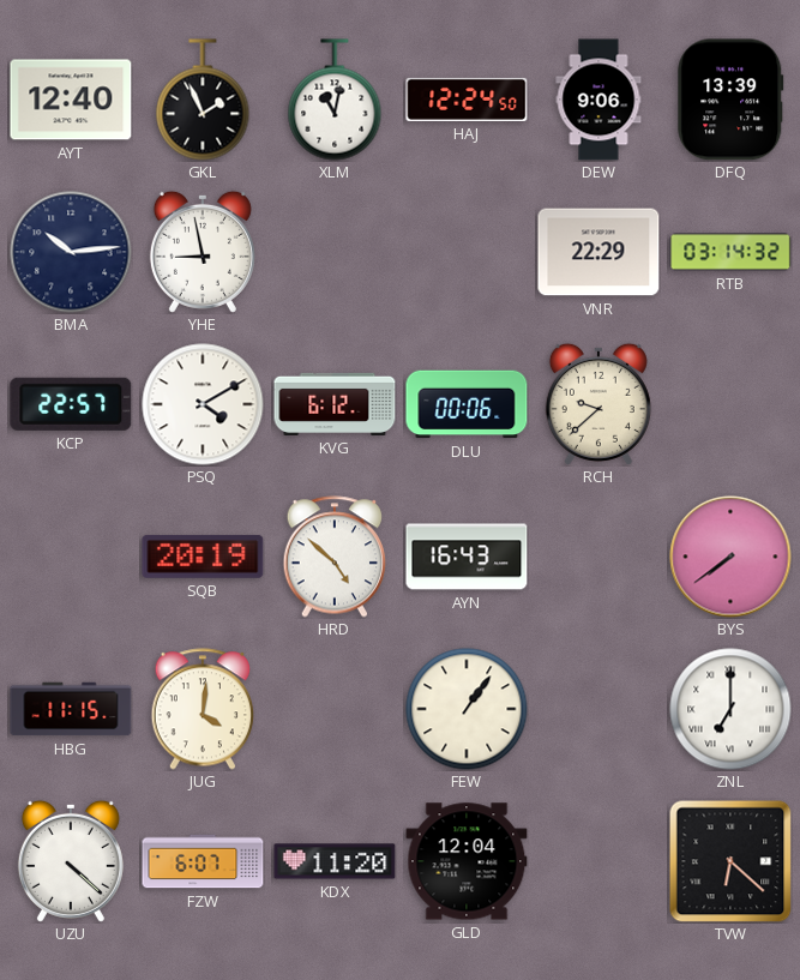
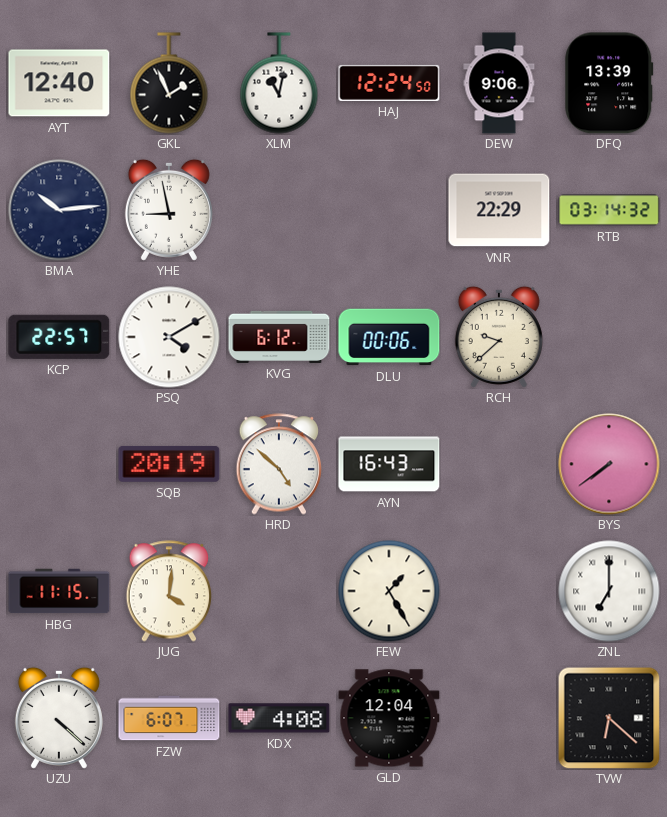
FEW: 1:06 -> 1:25 (389, 591)
KDX: 11:20 -> 4:08 (279, 718)
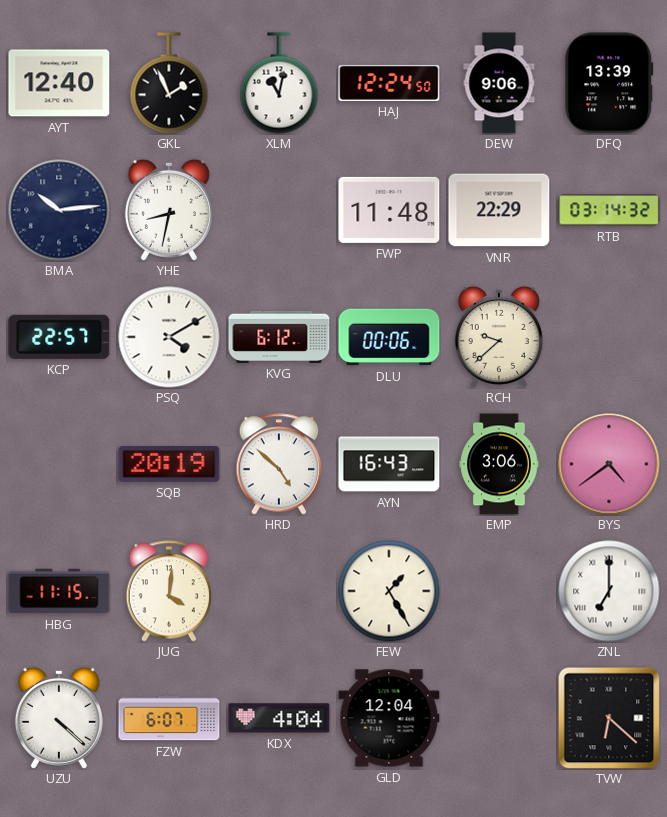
YHE: 8:58 -> 8:32 (169, 210)
FWP: none -> 11:48 (389, 210)
EMP: none -> 3:06 (499, 464)
BYS: 7:39 -> 4:39 (609, 464)
KDX: 4:08 -> 4:04 (279, 718)
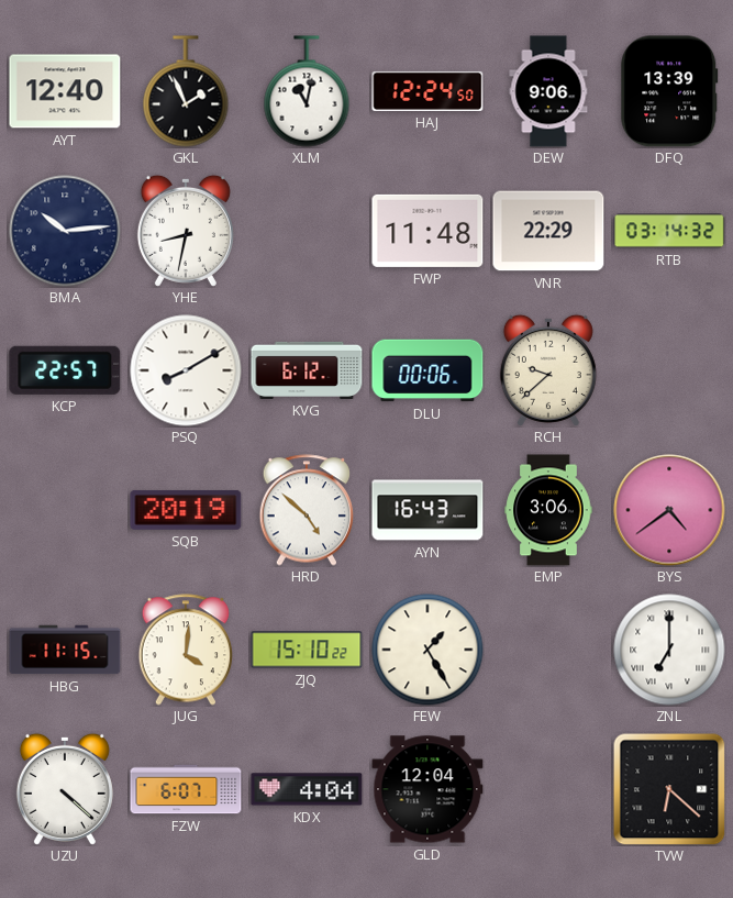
PSQ: 4:10 -> 8:10 (186, 370)
ZJQ: none -> 15:10 (307, 650)
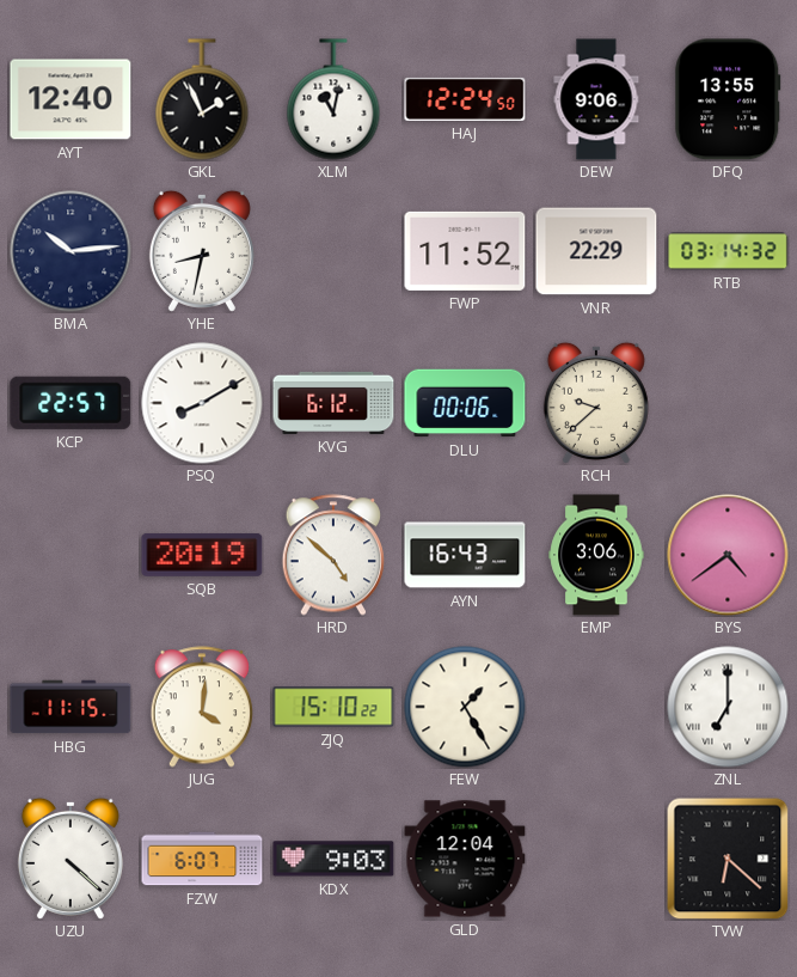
DFQ: 13:39 -> 13:55 (728, 99)
FWP: 11:48 -> 11:52 (465, 251)
KDX: 4:04 -> 9:03 (333, 859)
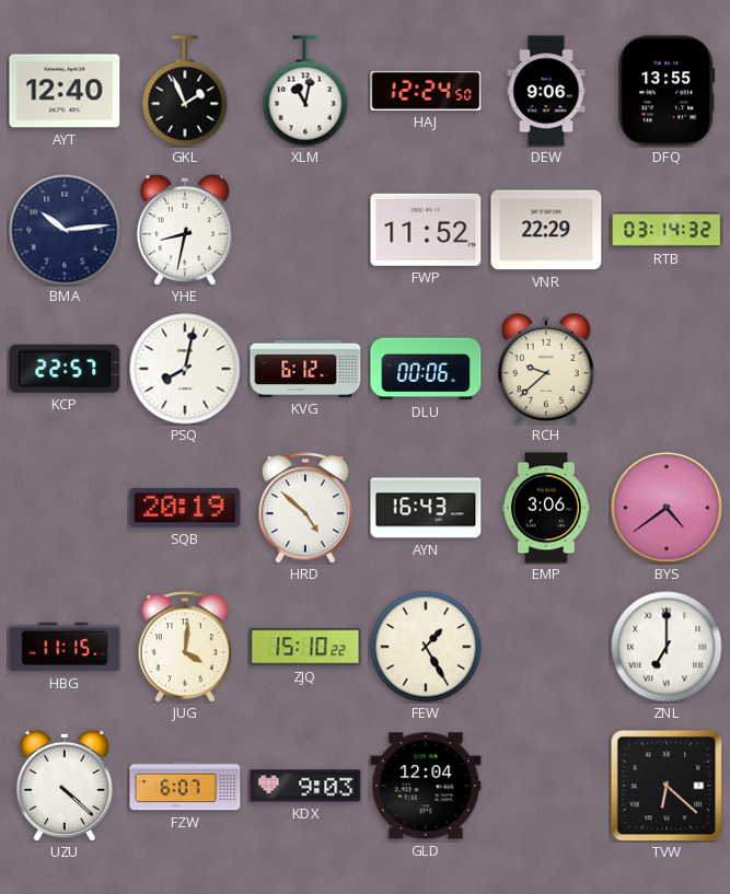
PSQ: 8:10 -> 8:02 (185, 369)
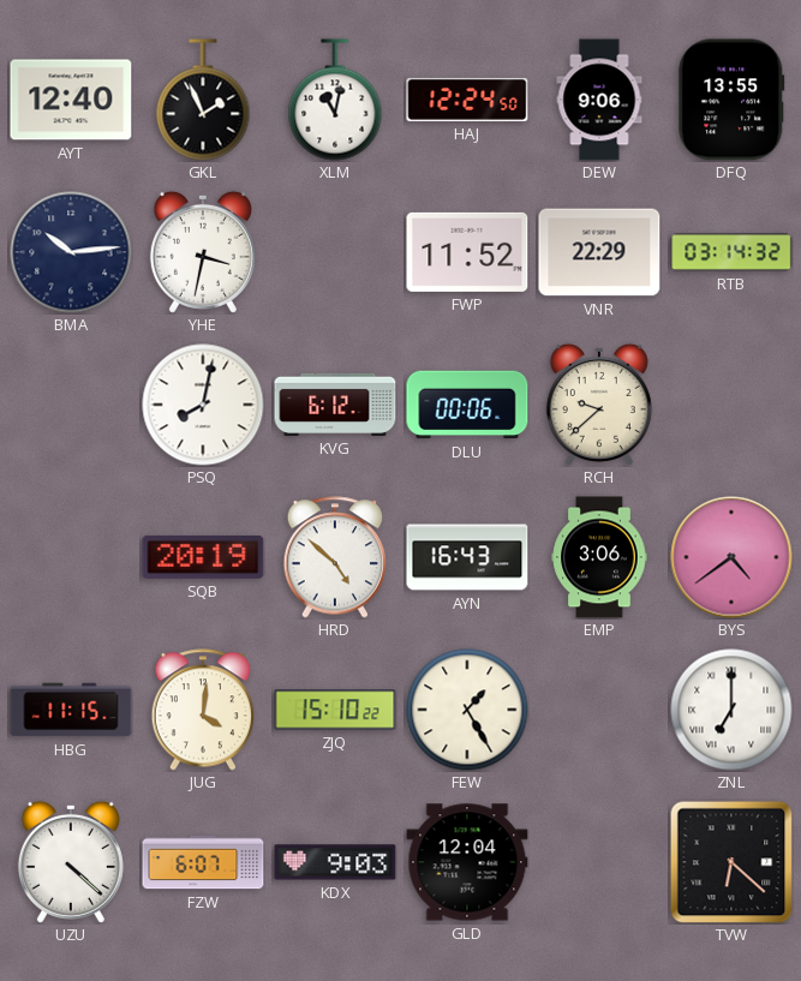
YHE: 8:32 -> 3:32 (203, 252)
KCP: 22:57 -> none (65, 369)
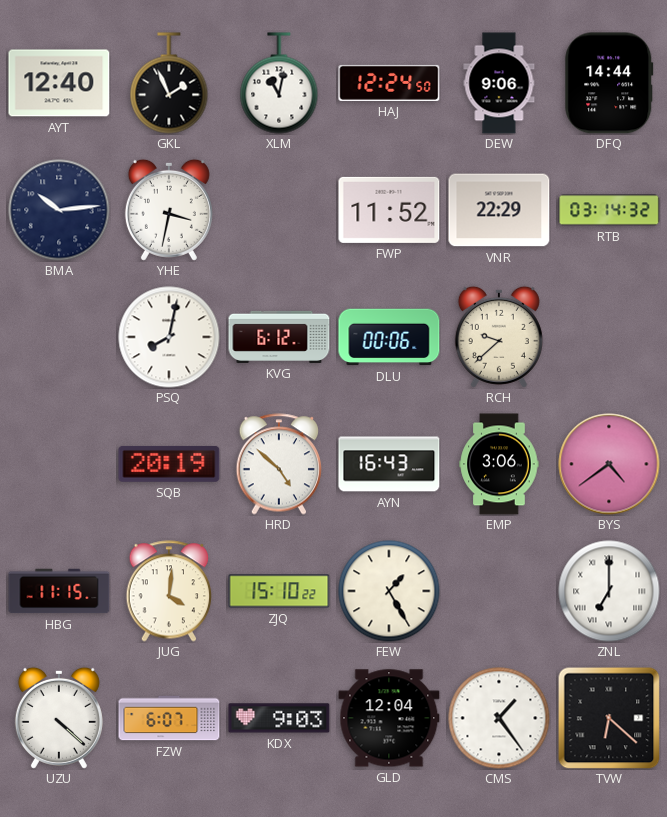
DFQ: 13:55 -> 14:44 (609, 83)
CMS: none -> 1:24 (499, 718)
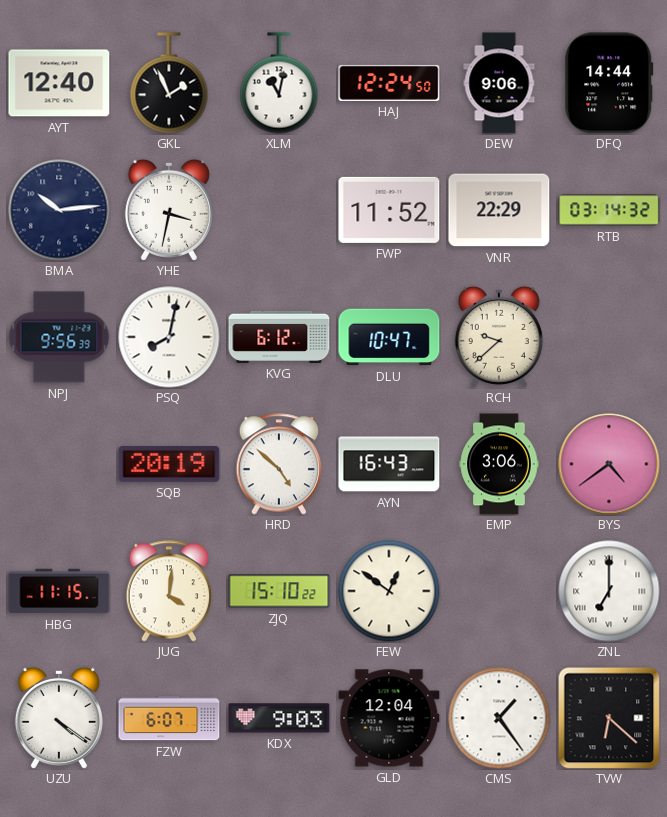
NPJ: none -> 9:56 (59, 337)
DLU: 00:06 -> 10:47 (389, 337)
FEW: 1:25 -> 12:51 (389, 591)
UZU: 4:22 -> 4:21 (59, 718)
